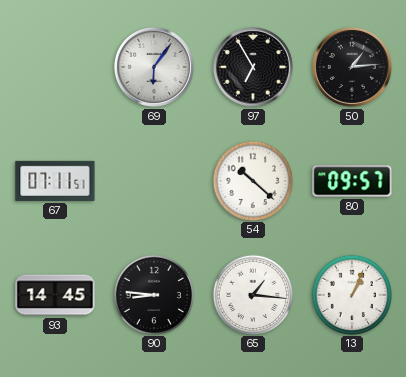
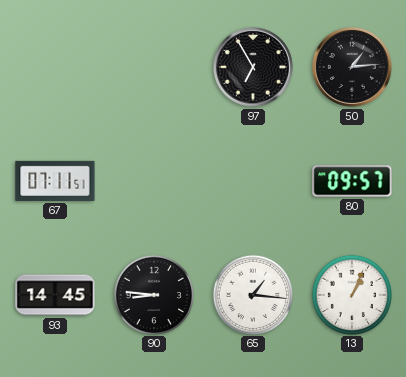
69: 6:06 -> none (154, 67)
54: 10:22 -> none (252, 180)
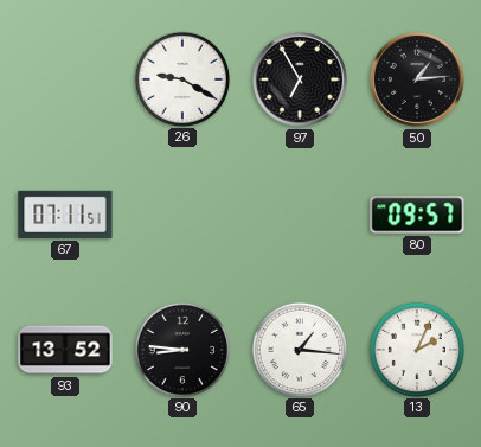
26: none -> 9:20 (181, 78)
93: 14:45 -> 13:52 (65, 350)
13: 1:04 -> 2:04 (416, 349)
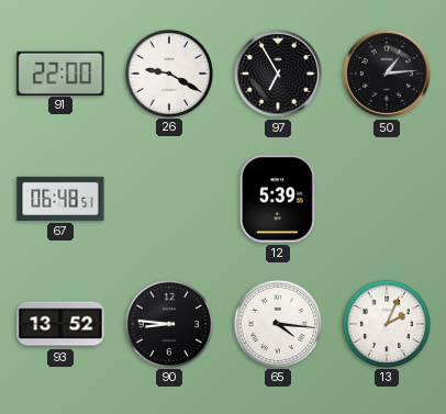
91: none -> 22:00 (60, 72)
67: 07:11 -> 06:48 (60, 199)
12: none -> 5:39 (278, 199)
80: 09:57 -> none (417, 215)
65: 1:16 -> 4:16 (277, 323)
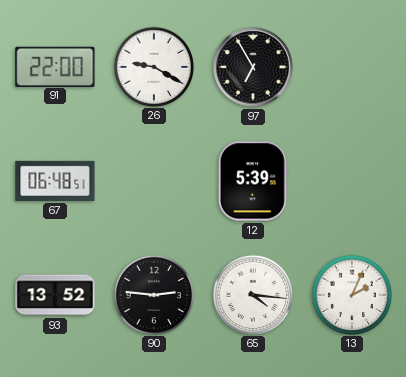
50: 1:14 -> none (387, 74)
90: 8:46 -> 2:46 (153, 294)
